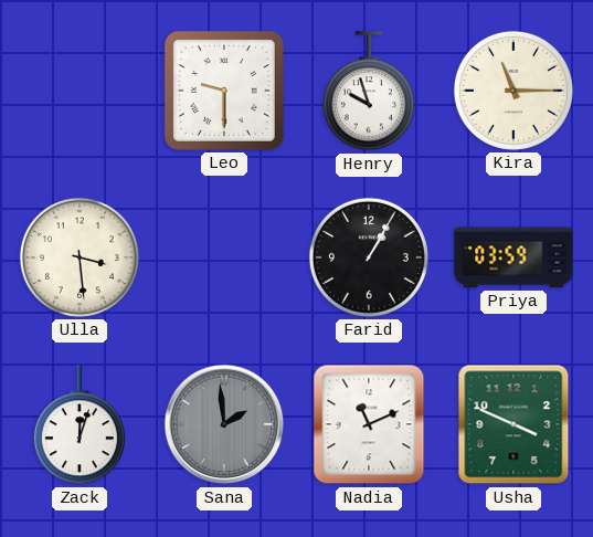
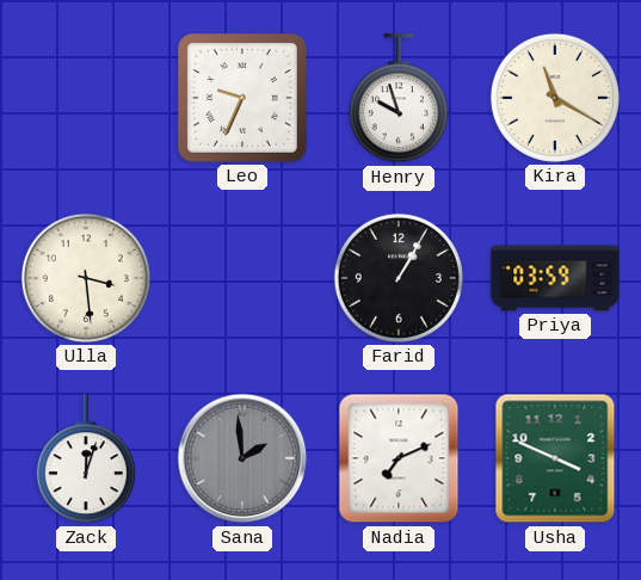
Leo: 9:30 -> 9:34 (242, 98)
Kira: 11:15 -> 11:20 (555, 98)
Nadia: 11:11 -> 7:11 (399, 458)
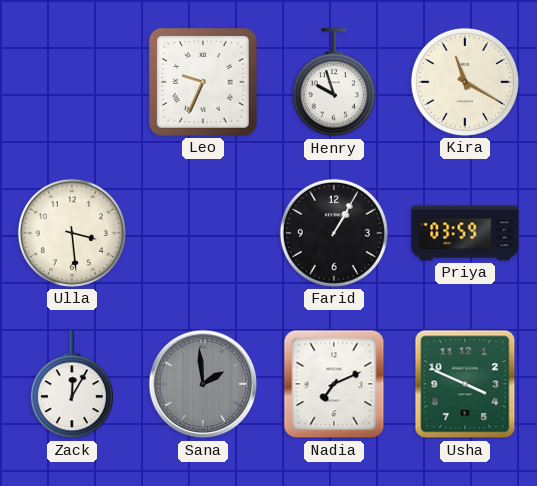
Zack: 12:03 -> 12:05 (72, 385)
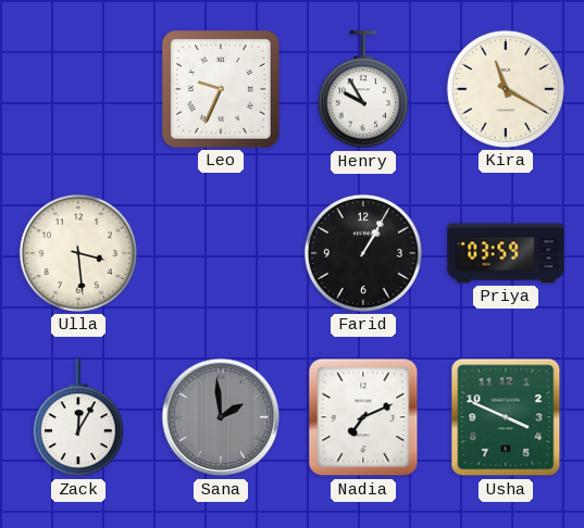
Henry: 9:57 -> 9:55 (363, 90)
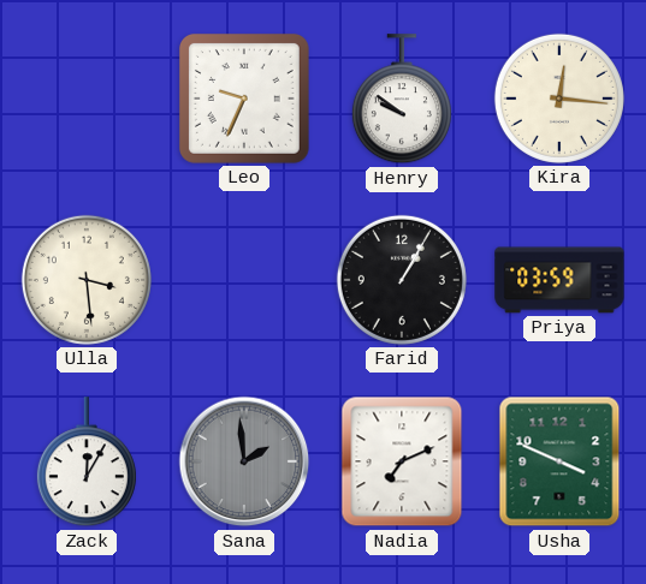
Henry: 9:55 -> 9:51 (402, 100)
Kira: 11:20 -> 12:16 (559, 99)
